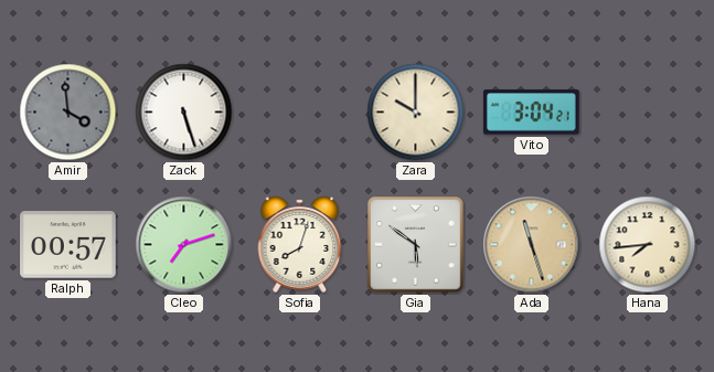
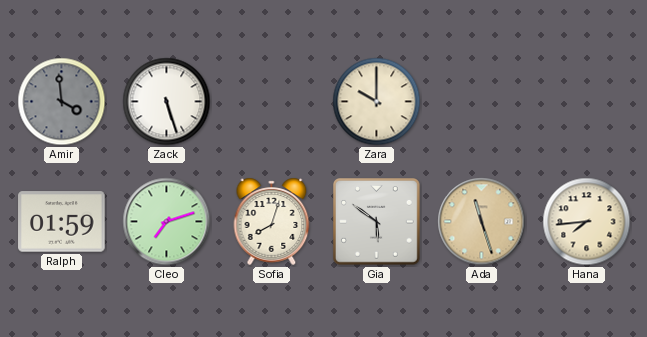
Vito: 3:04 -> none (532, 113)
Ralph: 00:57 -> 01:59 (62, 222)
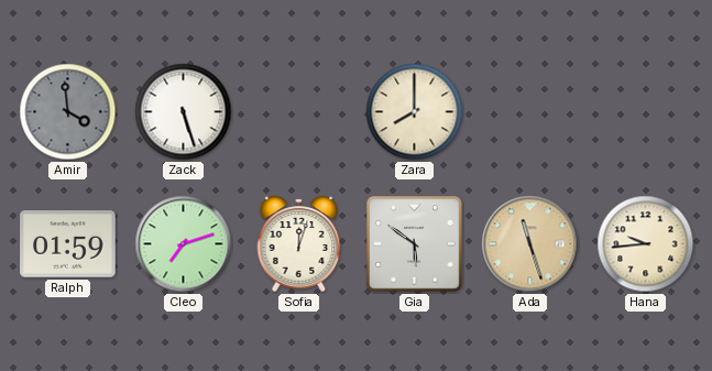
Zara: 10:00 -> 8:00 (415, 112)
Sofia: 8:03 -> 12:03 (299, 243)
Hana: 7:44 -> 9:44 (646, 244)
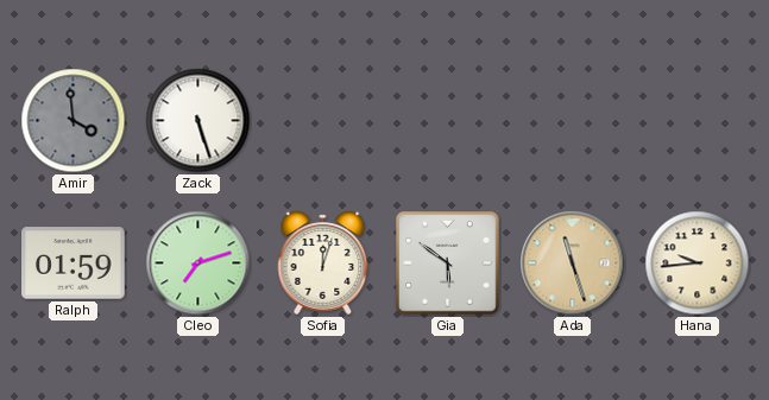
Zara: 8:00 -> none (415, 112)
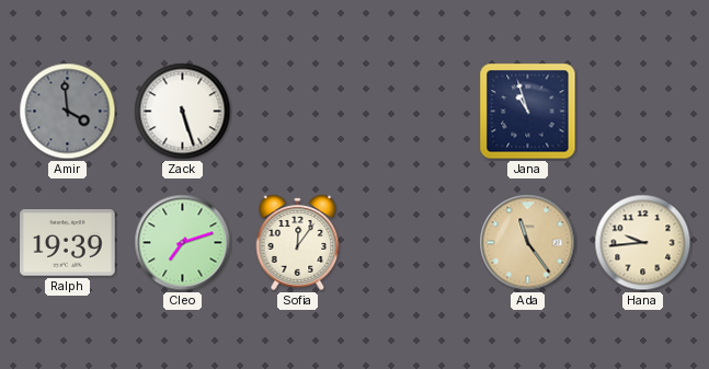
Jana: none -> 10:57 (528, 112)
Ralph: 01:59 -> 19:39 (68, 243)
Sofia: 12:03 -> 12:06 (298, 242)
Gia: 5:51 -> none (448, 264)
Ada: 11:27 -> 11:24 (528, 243)
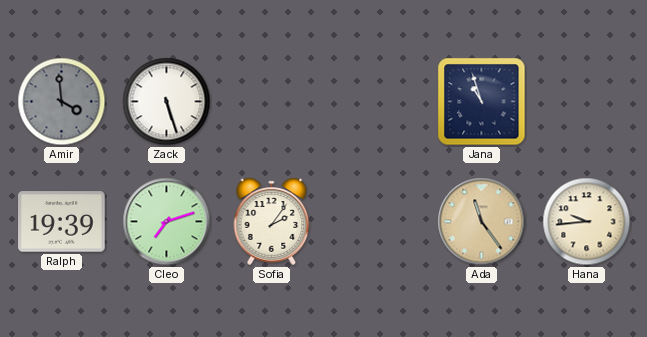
Sofia: 12:06 -> 2:06 (272, 221)
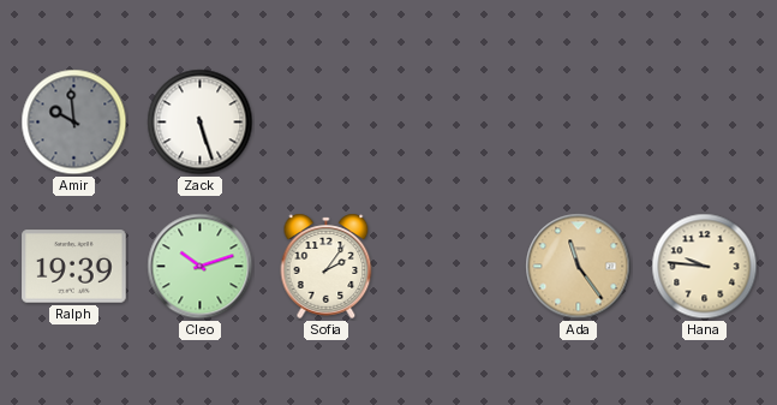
Amir: 3:59 -> 9:59 (74, 123)
Jana: 10:57 -> none (482, 102)
Cleo: 7:12 -> 10:12 (201, 267)
Hana: 9:44 -> 9:46 (705, 267)
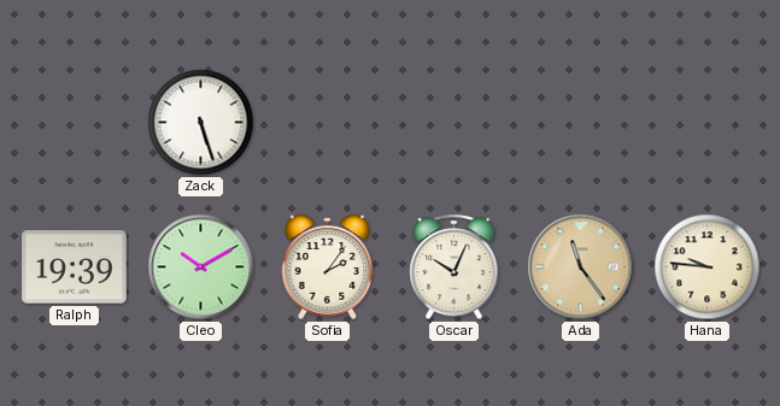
Amir: 9:59 -> none (74, 123)
Cleo: 10:12 -> 10:10 (201, 267)
Oscar: none -> 10:04 (454, 267)
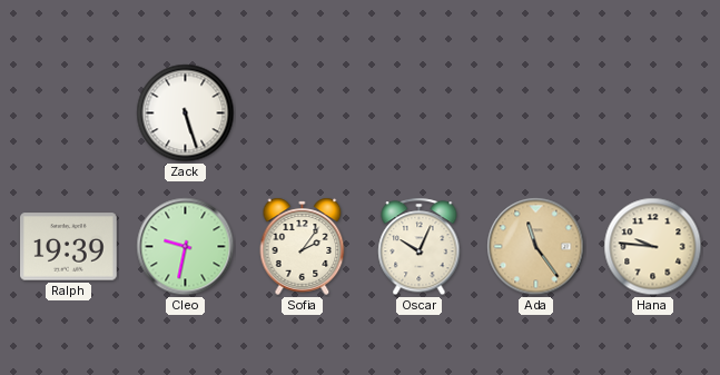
Cleo: 10:10 -> 9:32 (186, 247)
